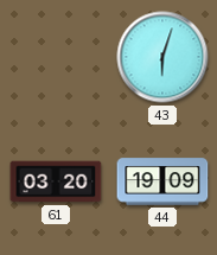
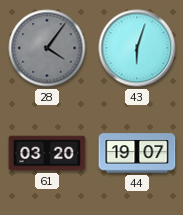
28: none -> 4:06 (47, 48)
44: 19:09 -> 19:07 (137, 153)
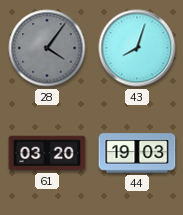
43: 6:03 -> 8:03 (137, 48)
44: 19:07 -> 19:03 (137, 153)
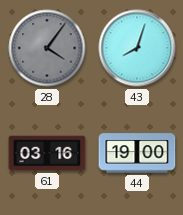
61: 03:20 -> 03:16 (47, 153)
44: 19:03 -> 19:00 (137, 153)
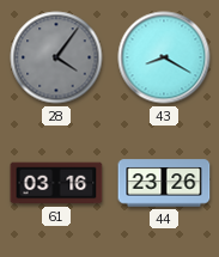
43: 8:03 -> 8:20 (164, 57)
44: 19:00 -> 23:26 (164, 183)
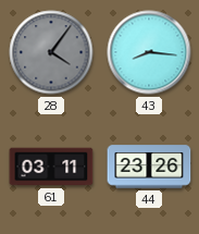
43: 8:20 -> 8:16 (149, 52)
61: 03:16 -> 03:11 (51, 167)
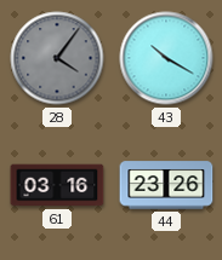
43: 8:16 -> 10:20 (166, 58)
61: 03:11 -> 03:16 (57, 185)
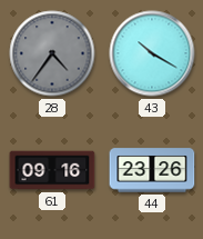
28: 4:06 -> 4:36 (52, 53)
61: 03:16 -> 09:16 (52, 170)
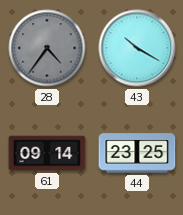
61: 09:16 -> 09:14 (47, 153)
44: 23:26 -> 23:25 (137, 153)
